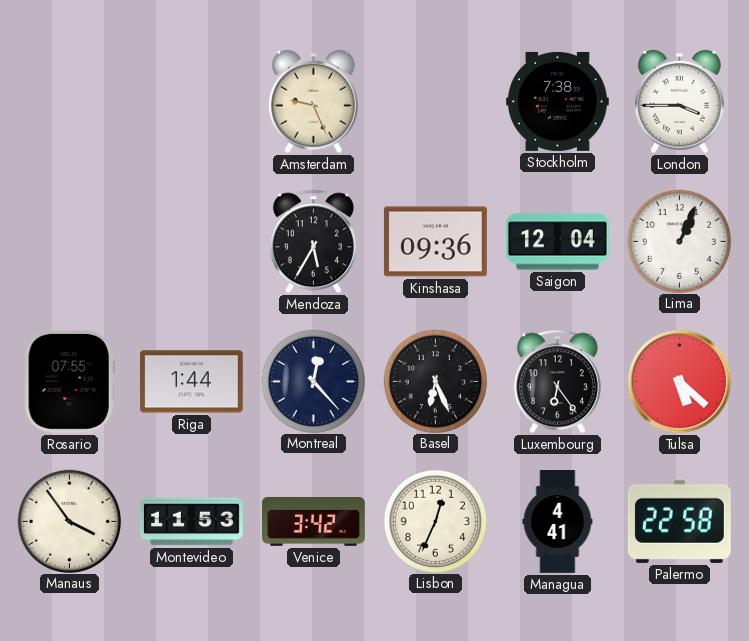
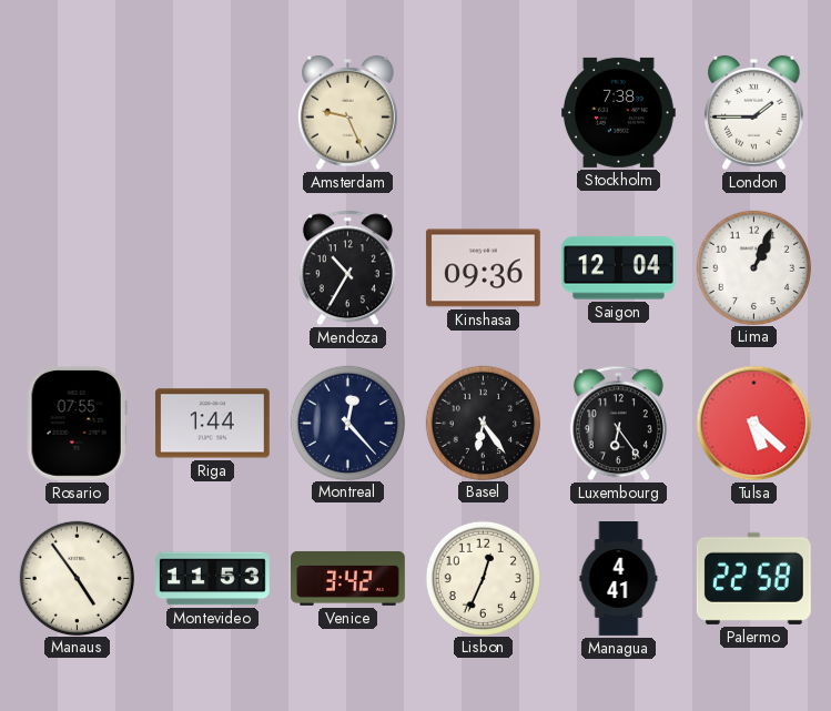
London: 3:45 -> 1:45 (754, 113)
Mendoza: 5:35 -> 10:35 (347, 268)
Basel: 6:26 -> 6:24 (483, 423)
Manaus: 3:54 -> 4:54 (77, 578)
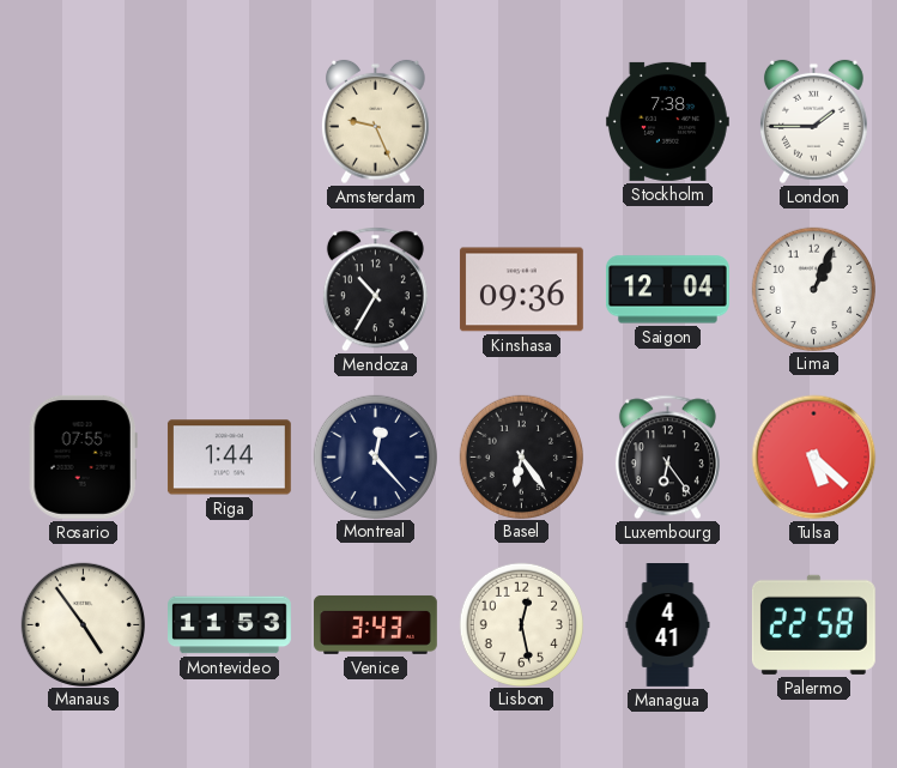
Venice: 3:42 -> 3:43 (376, 624)
Lisbon: 12:34 -> 12:28 (521, 624)
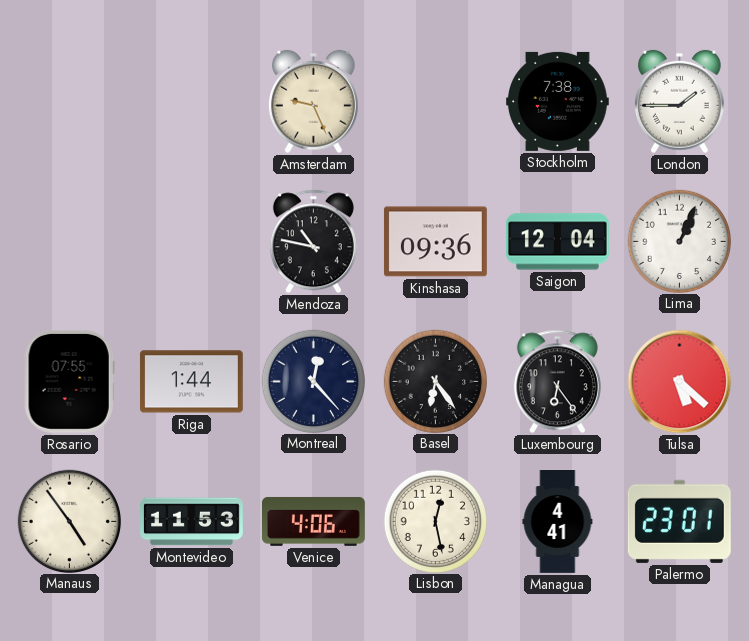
Mendoza: 10:35 -> 10:47 (313, 242)
Venice: 3:43 -> 4:06 (314, 521)
Palermo: 22:58 -> 23:01 (679, 521)
